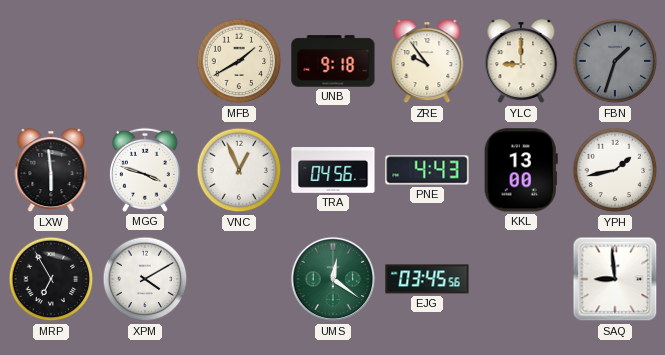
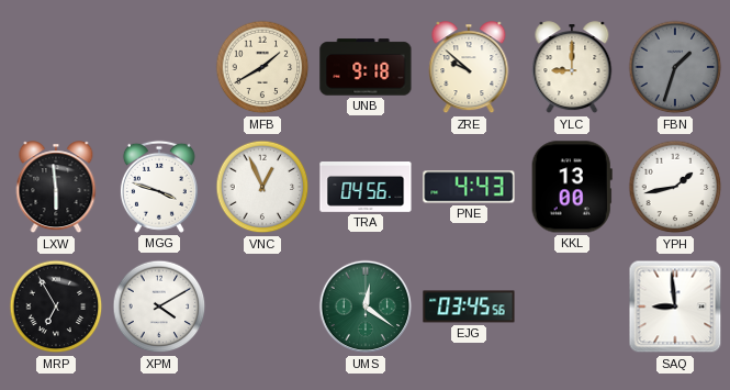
ZRE: 9:54 -> 9:52 (469, 68)
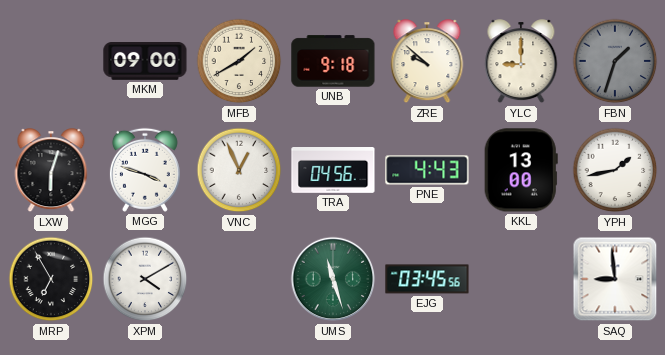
MKM: none -> 09:00 (145, 62)
LXW: 5:59 -> 6:03 (51, 171)
UMS: 12:21 -> 11:27 (333, 279)
